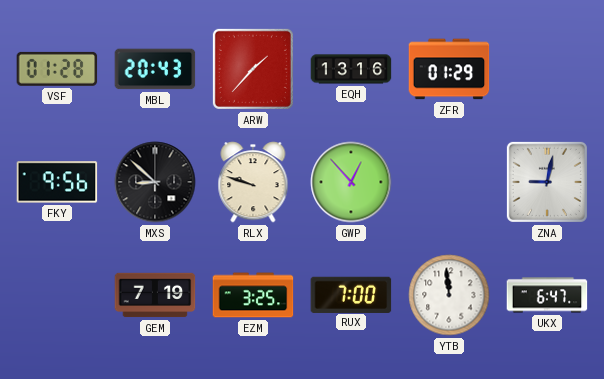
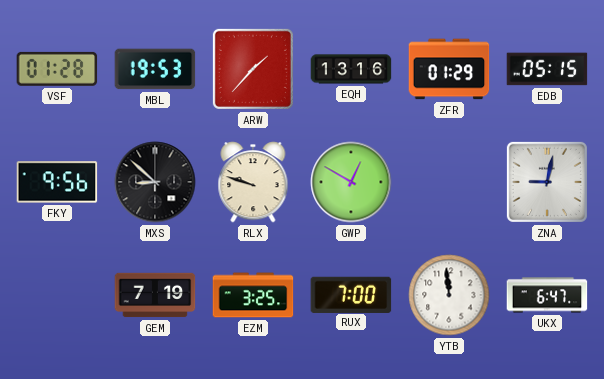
MBL: 20:43 -> 19:53 (155, 69)
EDB: none -> 05:15 (547, 69)
GWP: 12:53 -> 12:50 (351, 182)
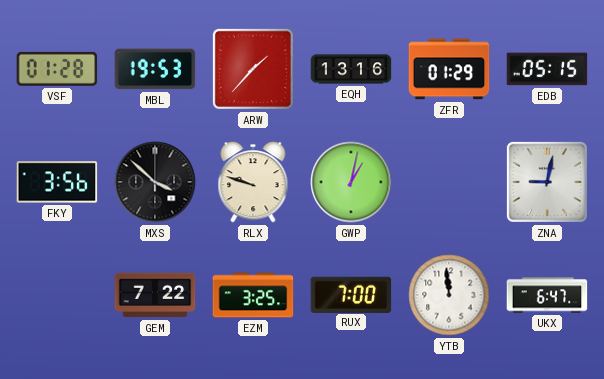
FKY: 9:56 -> 3:56 (57, 182)
MXS: 8:52 -> 3:52 (155, 182)
GWP: 12:50 -> 1:02 (351, 182)
GEM: 7:19 -> 7:22 (155, 295)
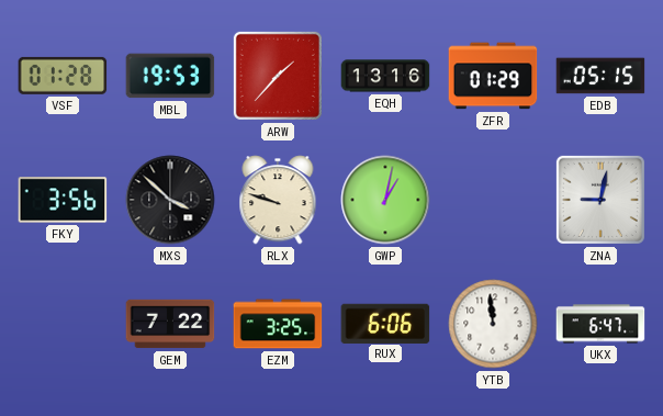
RUX: 7:00 -> 6:06 (385, 323)
